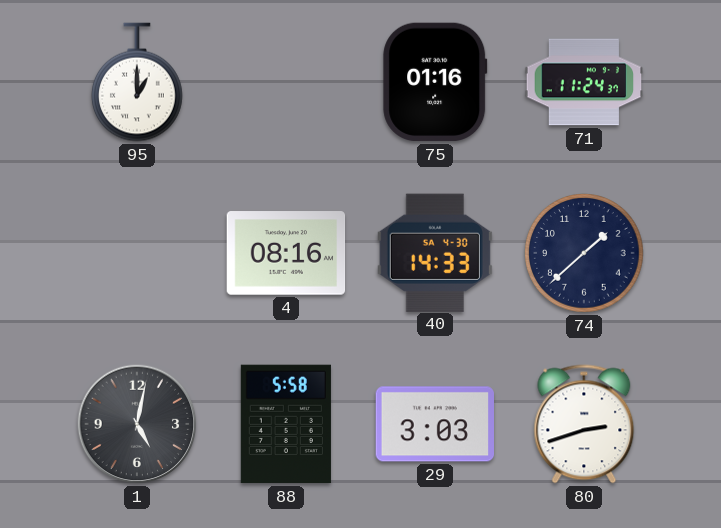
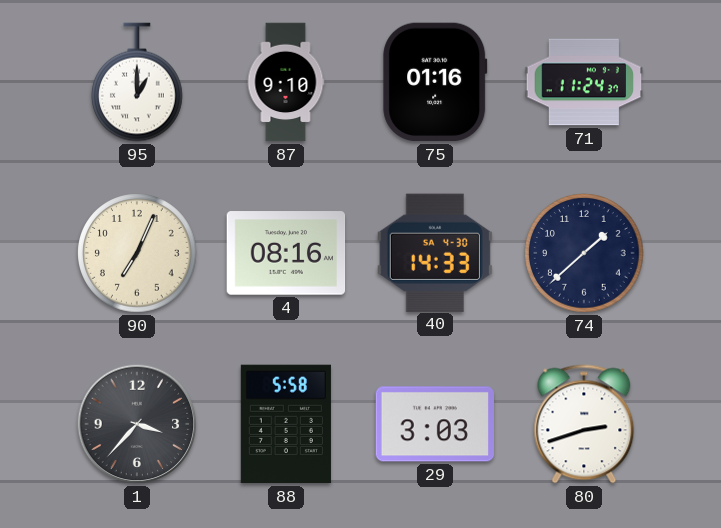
87: none -> 9:10 (286, 82)
90: none -> 7:04 (137, 253)
1: 5:02 -> 3:37 (137, 424)
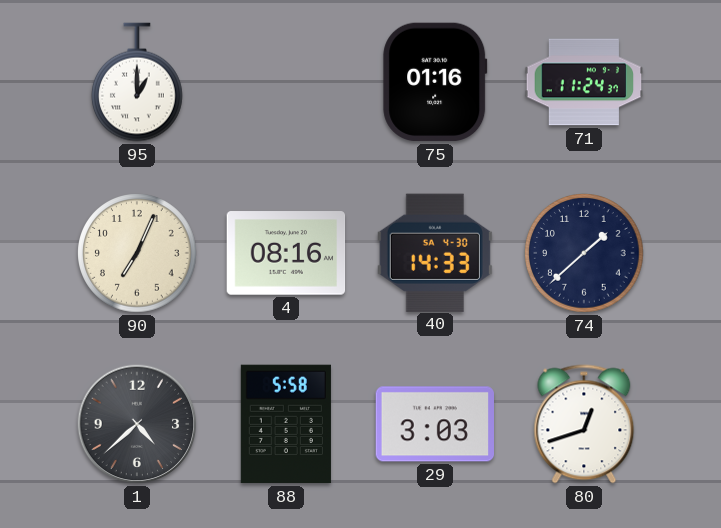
87: 9:10 -> none (286, 82)
1: 3:37 -> 4:38 (137, 424)
80: 2:42 -> 12:42 (584, 424)
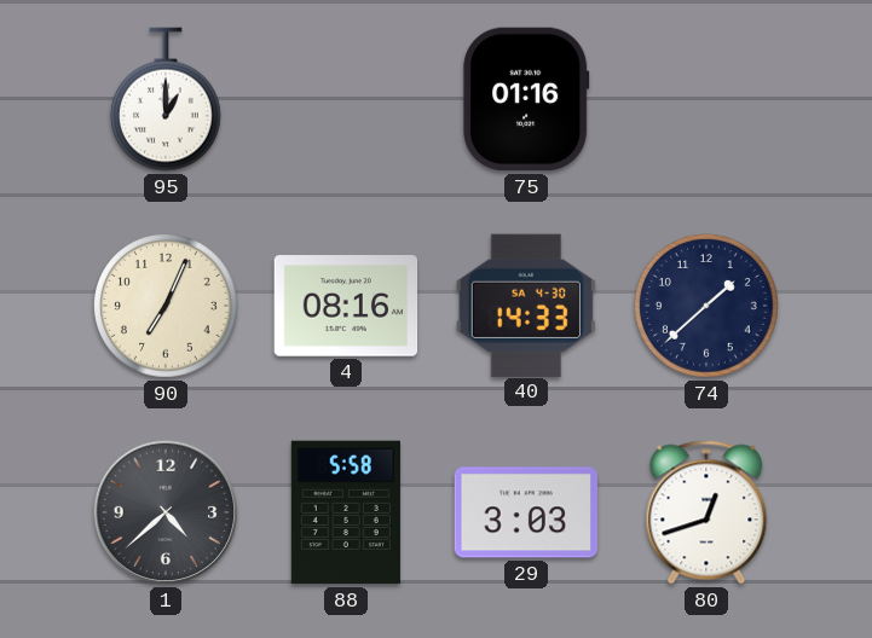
71: 11:24 -> none (584, 82)
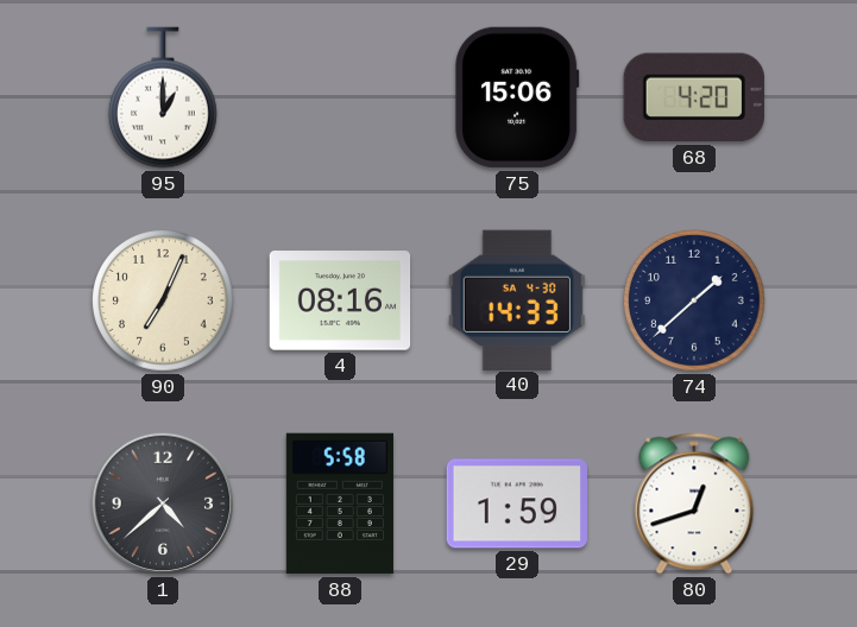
75: 01:16 -> 15:06 (517, 97)
68: none -> 4:20 (694, 97)
29: 3:03 -> 1:59 (517, 503)
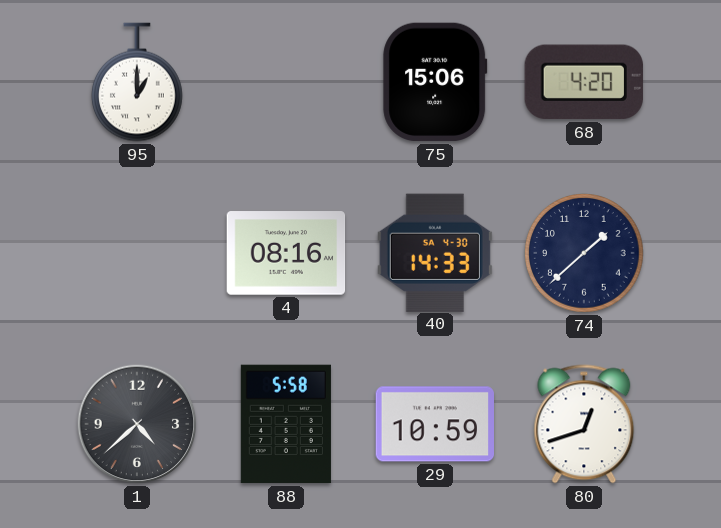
90: 7:04 -> none (163, 300)
29: 1:59 -> 10:59 (435, 424)
